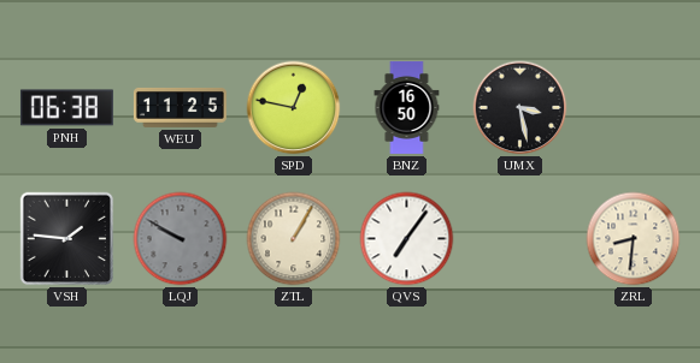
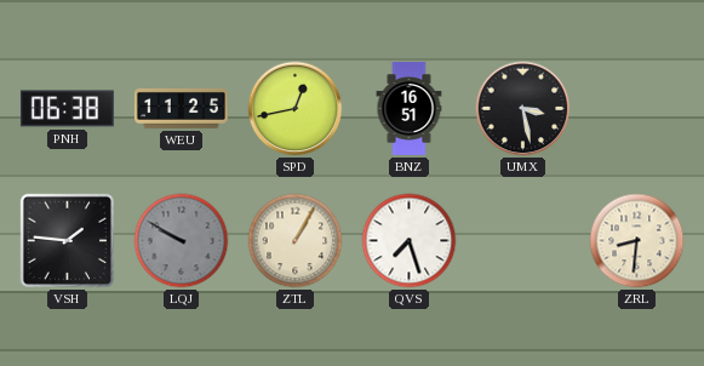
SPD: 12:47 -> 12:43 (296, 109)
BNZ: 16:50 -> 16:51 (410, 108)
QVS: 7:06 -> 7:27 (410, 241)
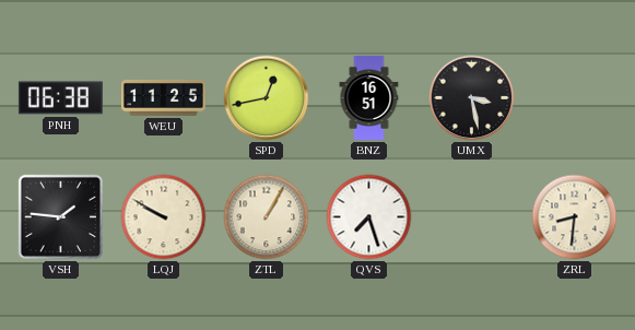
LQJ dial: grey -> cream (164, 217)
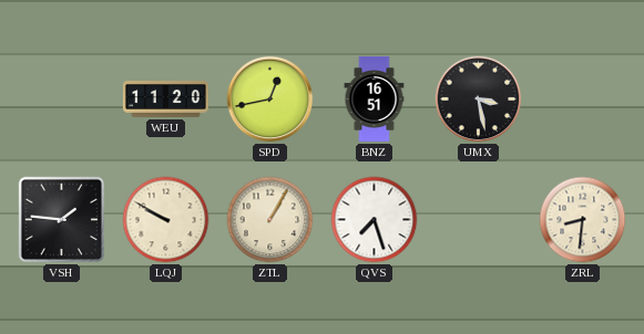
PNH: 06:38 -> none (60, 98)
WEU: 11:25 -> 11:20 (165, 98)
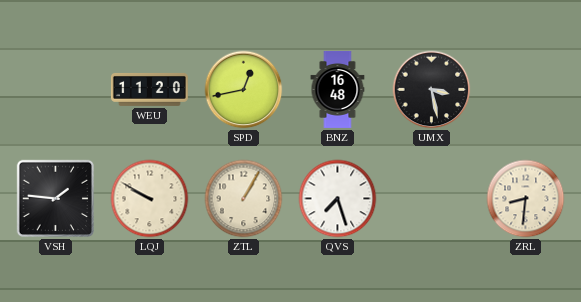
BNZ: 16:51 -> 16:48 (338, 89)
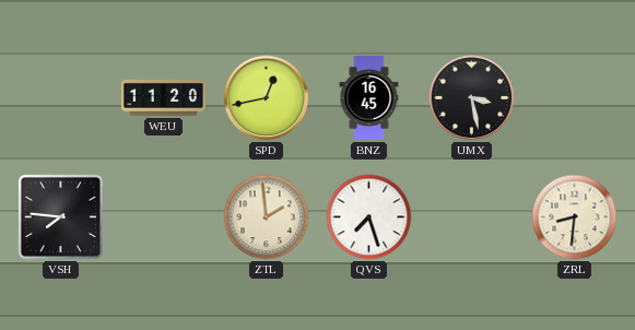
BNZ: 16:48 -> 16:45 (369, 97)
VSH: 1:46 -> 7:46 (61, 217)
LQJ: 9:50 -> none (150, 199)
ZTL: 1:05 -> 1:59 (267, 217)
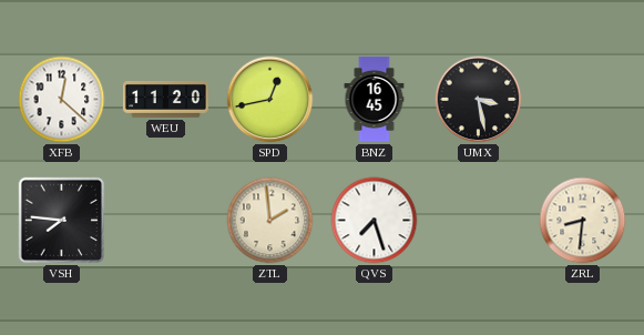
XFB: none -> 12:22 (62, 100)
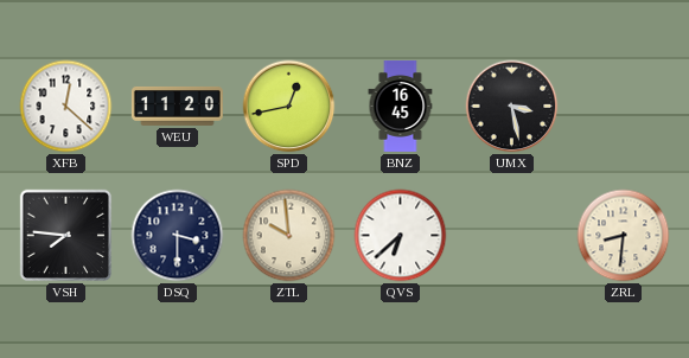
DSQ: none -> 3:30 (178, 236)
ZTL: 1:59 -> 9:59 (289, 236)
QVS: 7:27 -> 6:38 (401, 236)
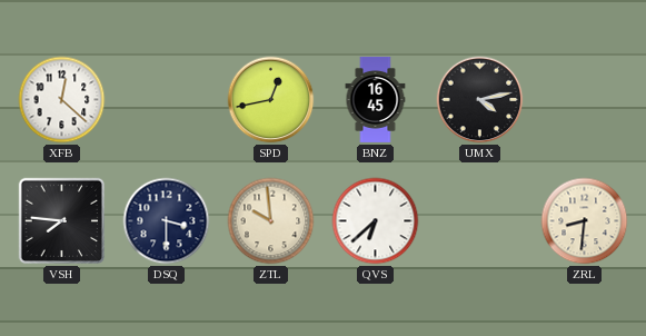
WEU: 11:20 -> none (177, 106)
UMX: 3:28 -> 4:13 (480, 100)
